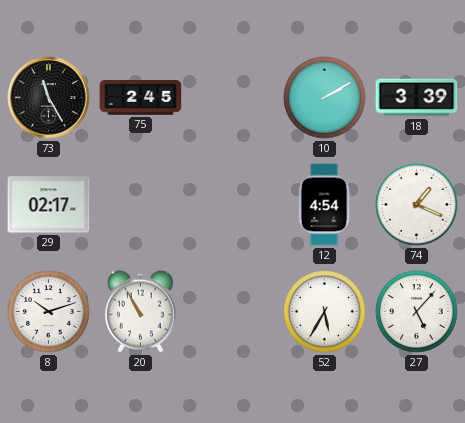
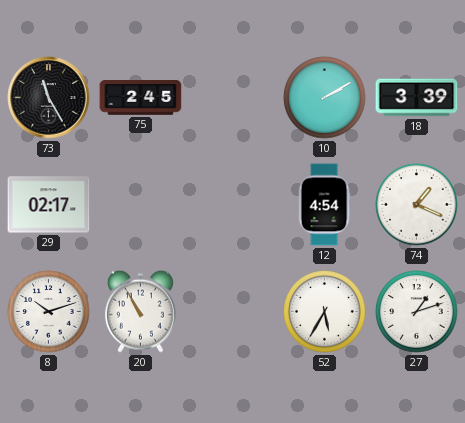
27: 5:07 -> 1:12 (417, 312)
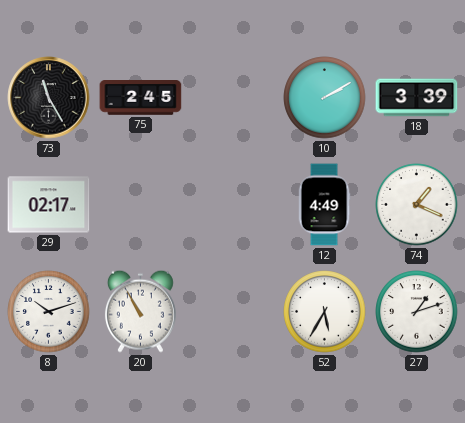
12: 4:54 -> 4:49 (324, 205)
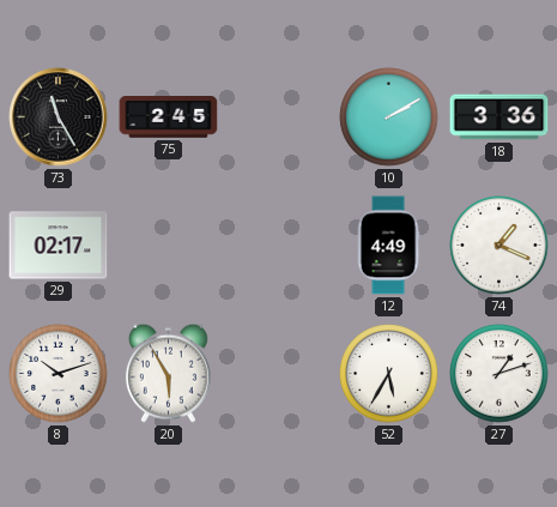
18: 3:39 -> 3:36 (500, 117)
20: 10:55 -> 5:55 (168, 373)
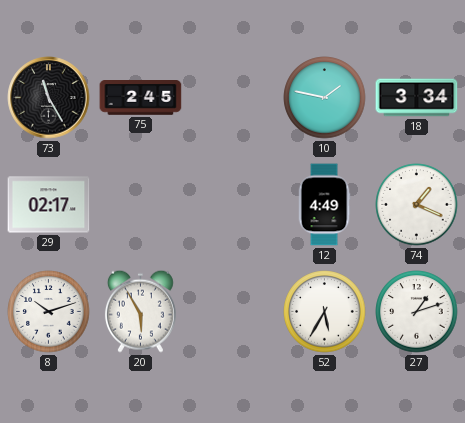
10: 2:10 -> 1:47 (325, 98)
18: 3:36 -> 3:34 (417, 98)
